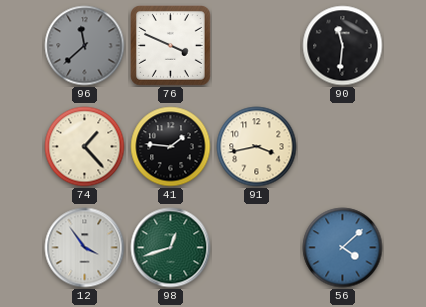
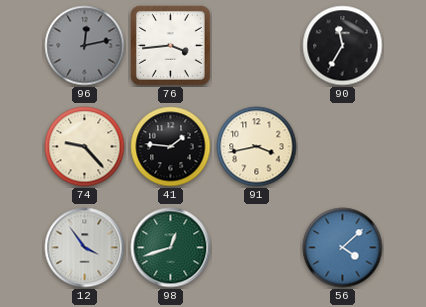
96: 11:38 -> 12:13 (85, 46)
76: 3:49 -> 3:44 (171, 46)
90: 11:31 -> 11:35 (343, 46)
74: 1:23 -> 9:23 (85, 147)
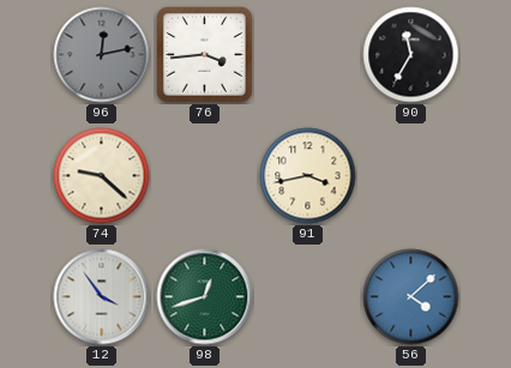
74: 9:23 -> 9:22 (102, 176)
41: 1:46 -> none (171, 147)
